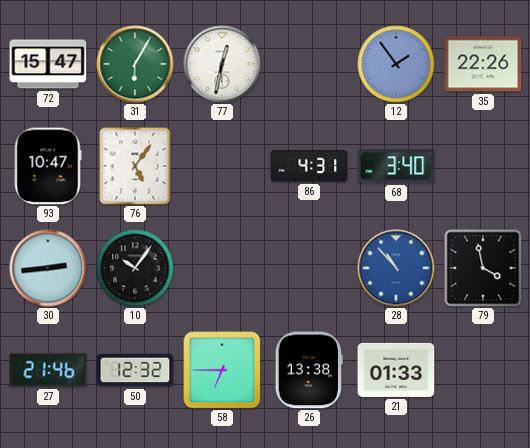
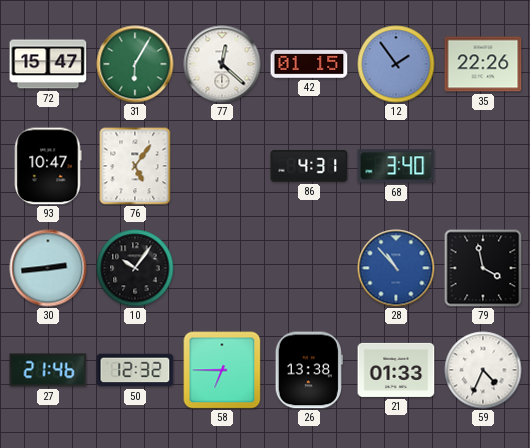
77: 12:32 -> 12:22 (222, 64)
42: none -> 01:15 (309, 64)
59: none -> 4:34 (483, 370)
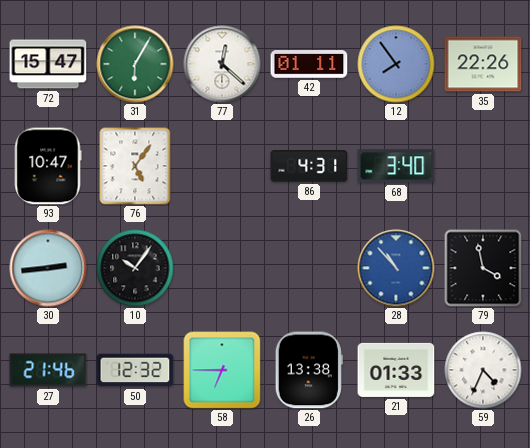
42: 01:15 -> 01:11 (309, 64)
12: 1:54 -> 7:54 (396, 64)
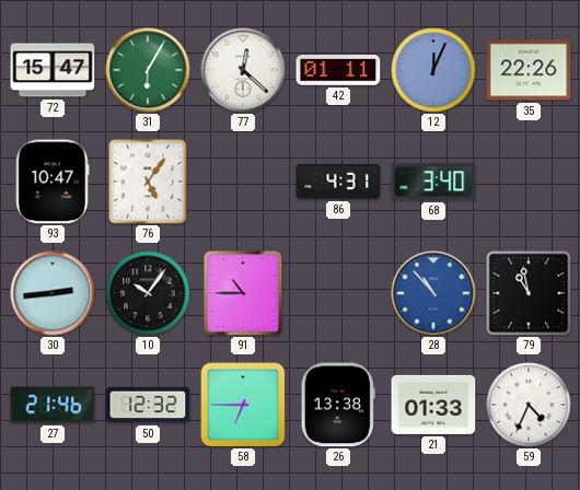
12: 7:54 -> 12:04 (433, 70)
91: none -> 10:45 (243, 293)
79: 3:58 -> 10:58 (529, 293)
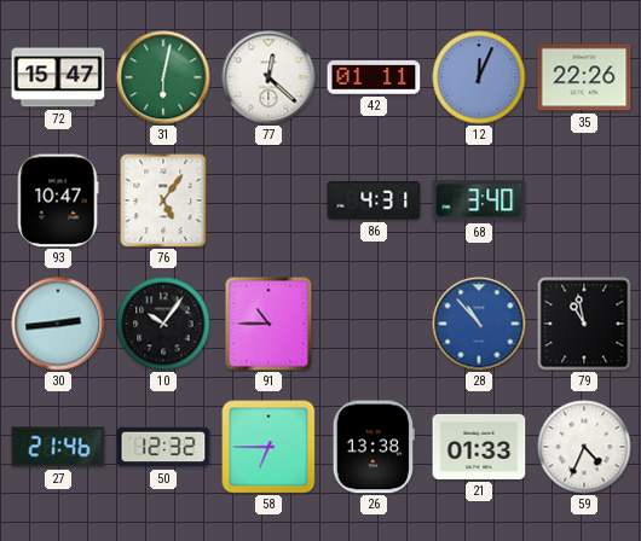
31: 6:05 -> 6:02 (163, 77)
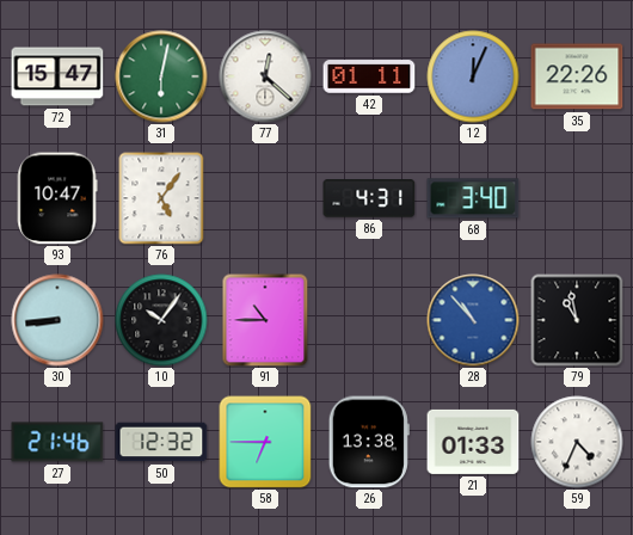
30: 2:44 -> 8:44 (57, 320)
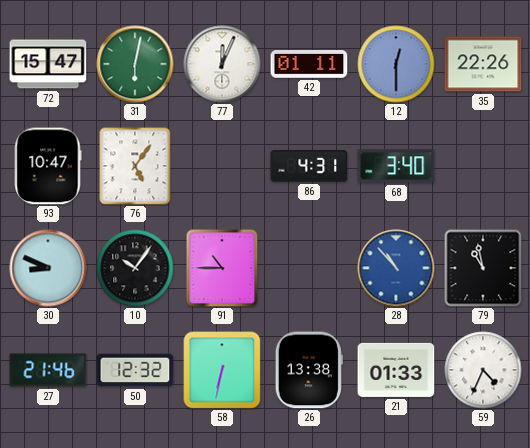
77: 12:22 -> 12:04 (222, 64)
12: 12:04 -> 12:30 (396, 64)
30: 8:44 -> 8:49 (48, 268)
58: 6:45 -> 6:32 (222, 370)
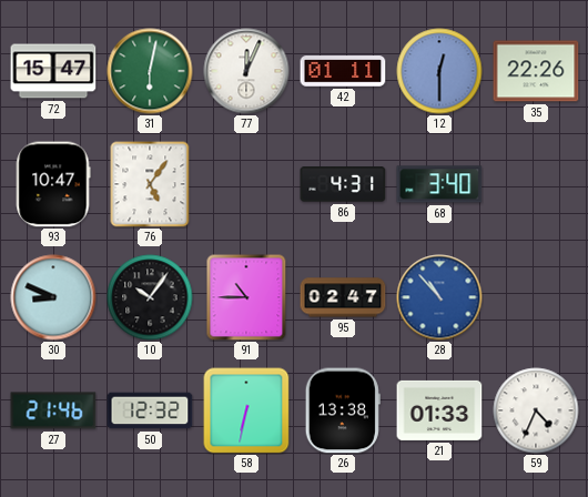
95: none -> 02:47 (343, 297)
79: 10:58 -> none (483, 268)
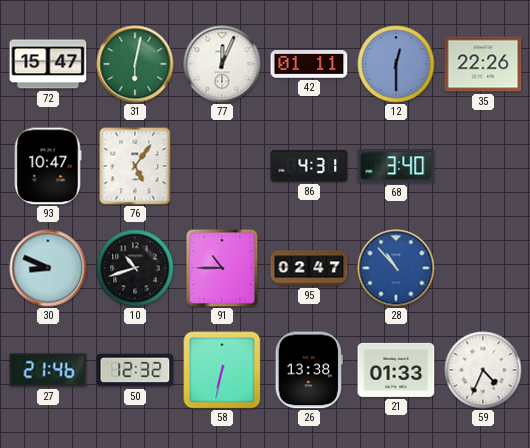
10: 10:06 -> 10:42 (135, 268)
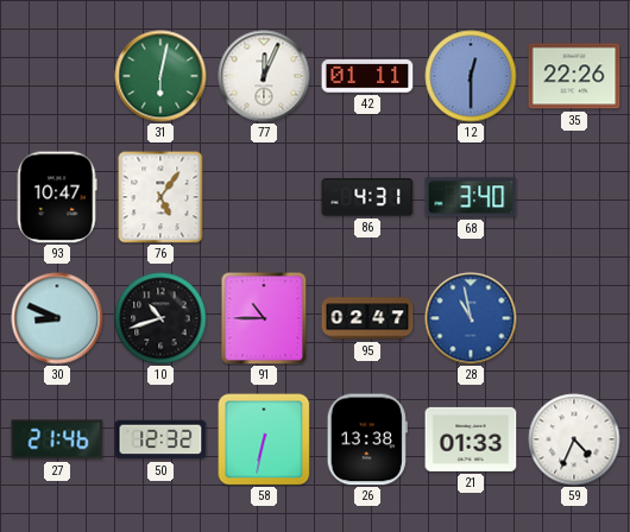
72: 15:47 -> none (48, 64)
28: 10:53 -> 10:58 (471, 318)
